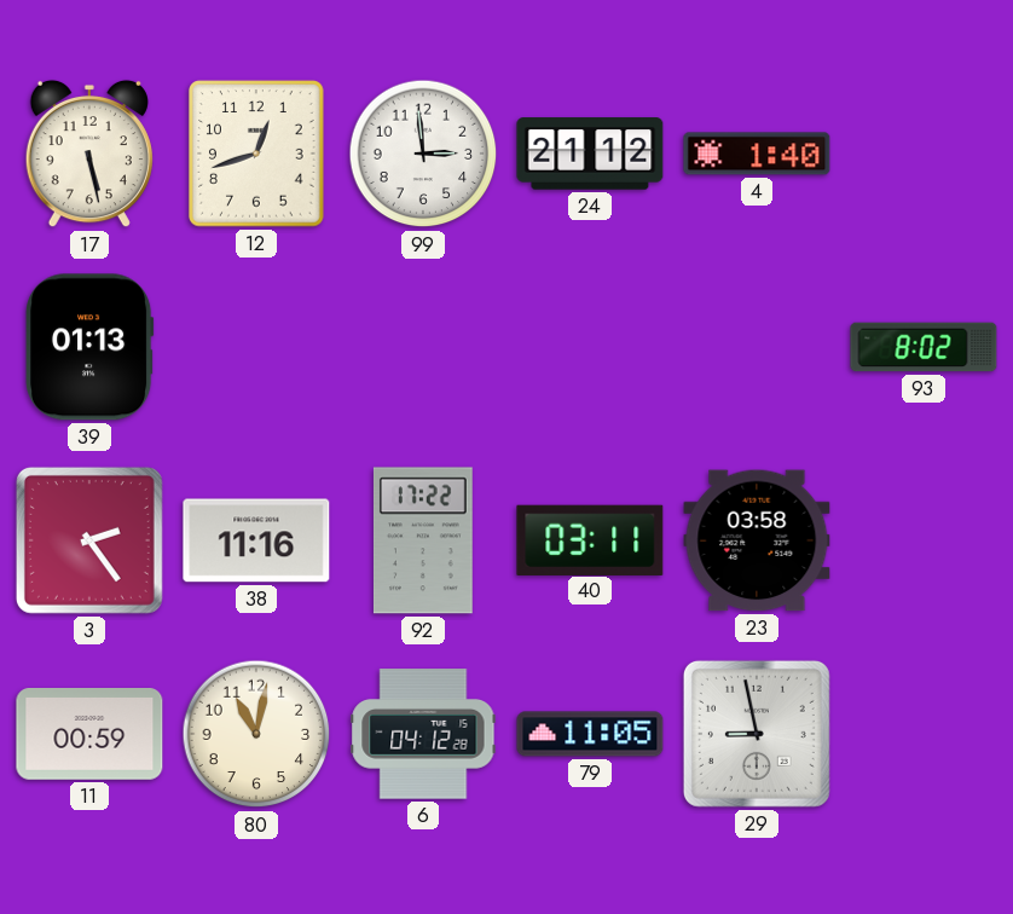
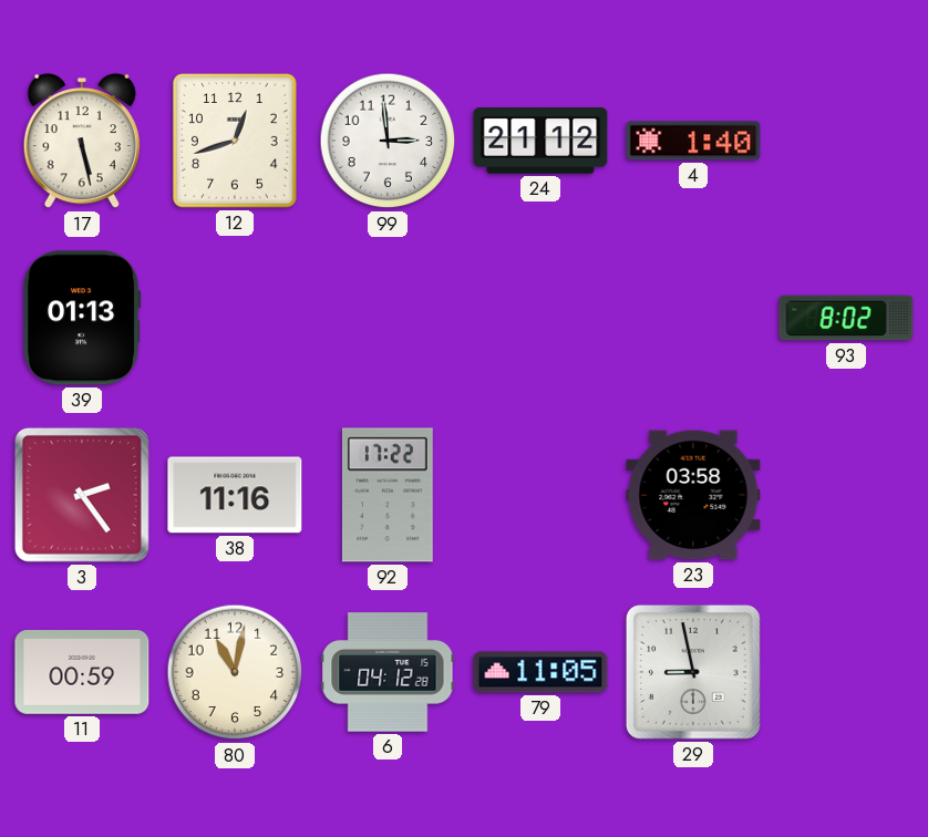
40: 03:11 -> none (590, 539)
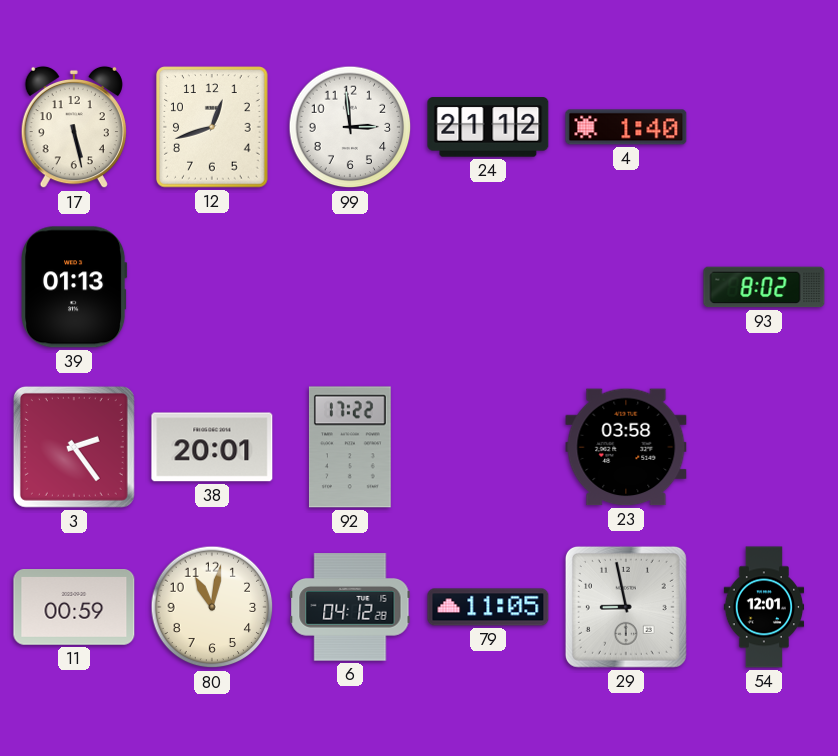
38: 11:16 -> 20:01 (212, 447)
54: none -> 12:01 (764, 607)
